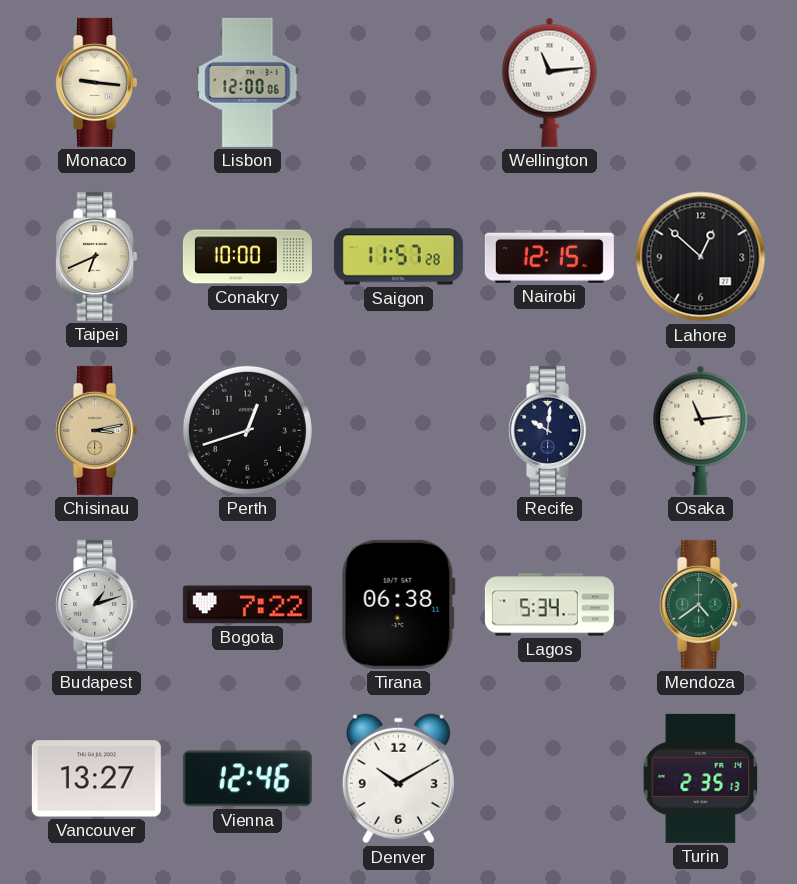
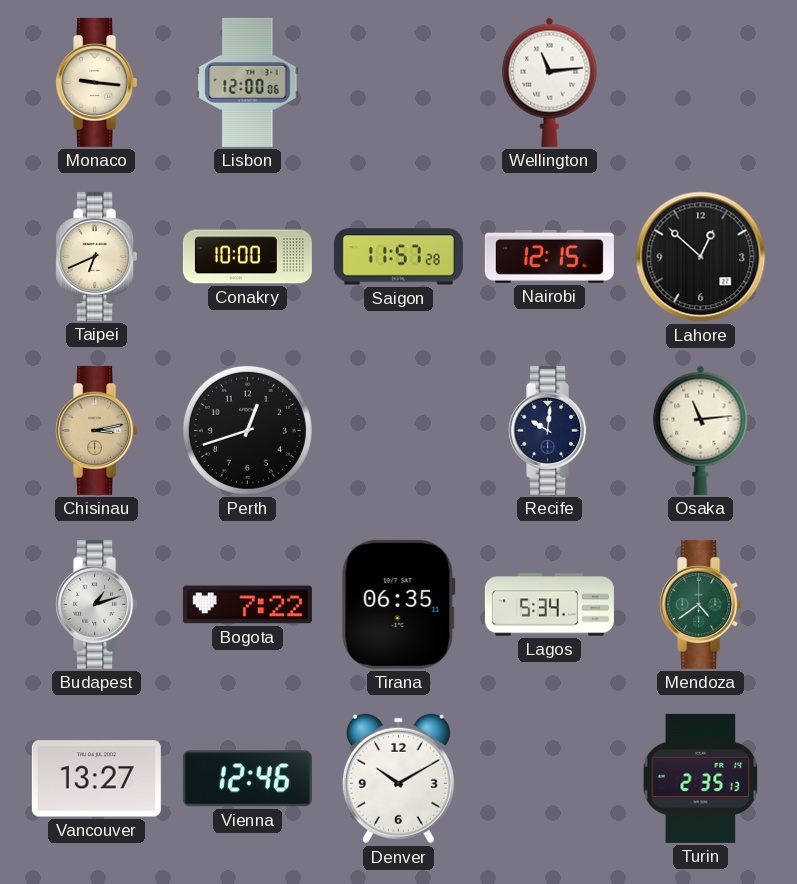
Tirana: 06:38 -> 06:35 (398, 604)
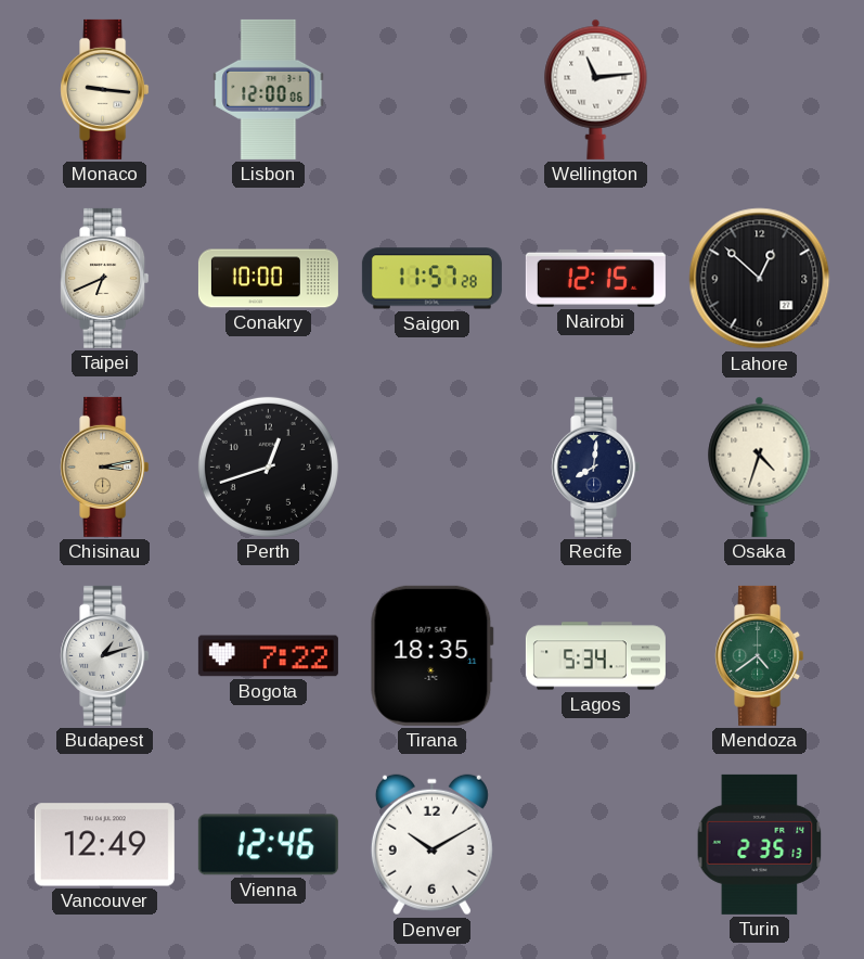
Recife: 10:01 -> 8:01 (596, 466)
Osaka: 11:14 -> 4:33 (760, 466)
Tirana: 06:35 -> 18:35 (431, 655)
Vancouver: 13:27 -> 12:49 (104, 845)
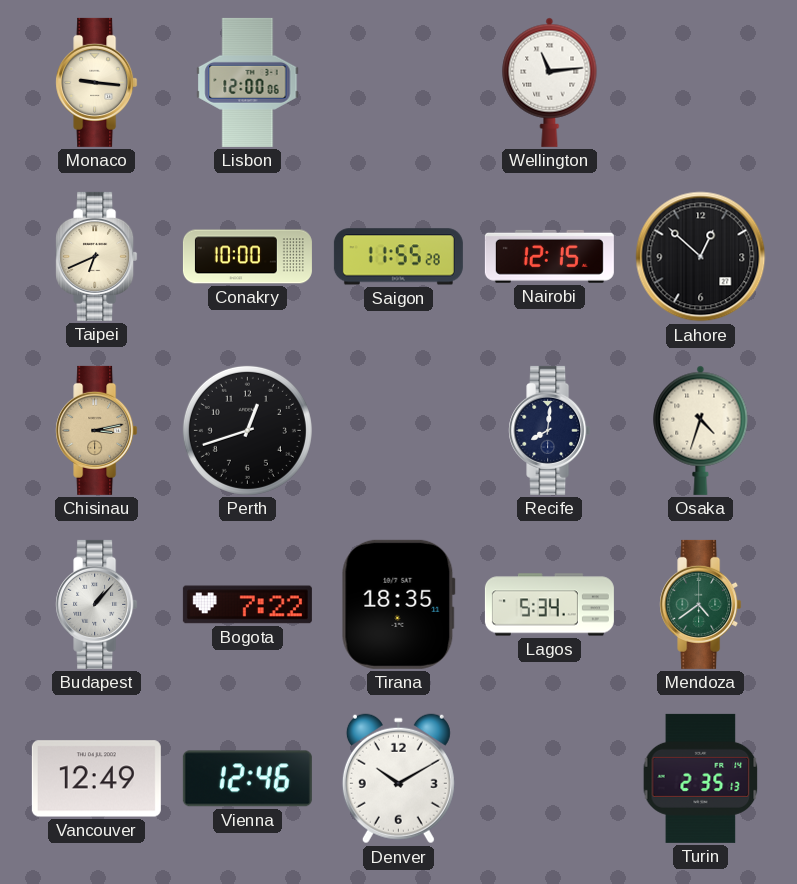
Saigon: 11:57 -> 11:55 (398, 257)
Budapest: 1:12 -> 1:07 (97, 604)
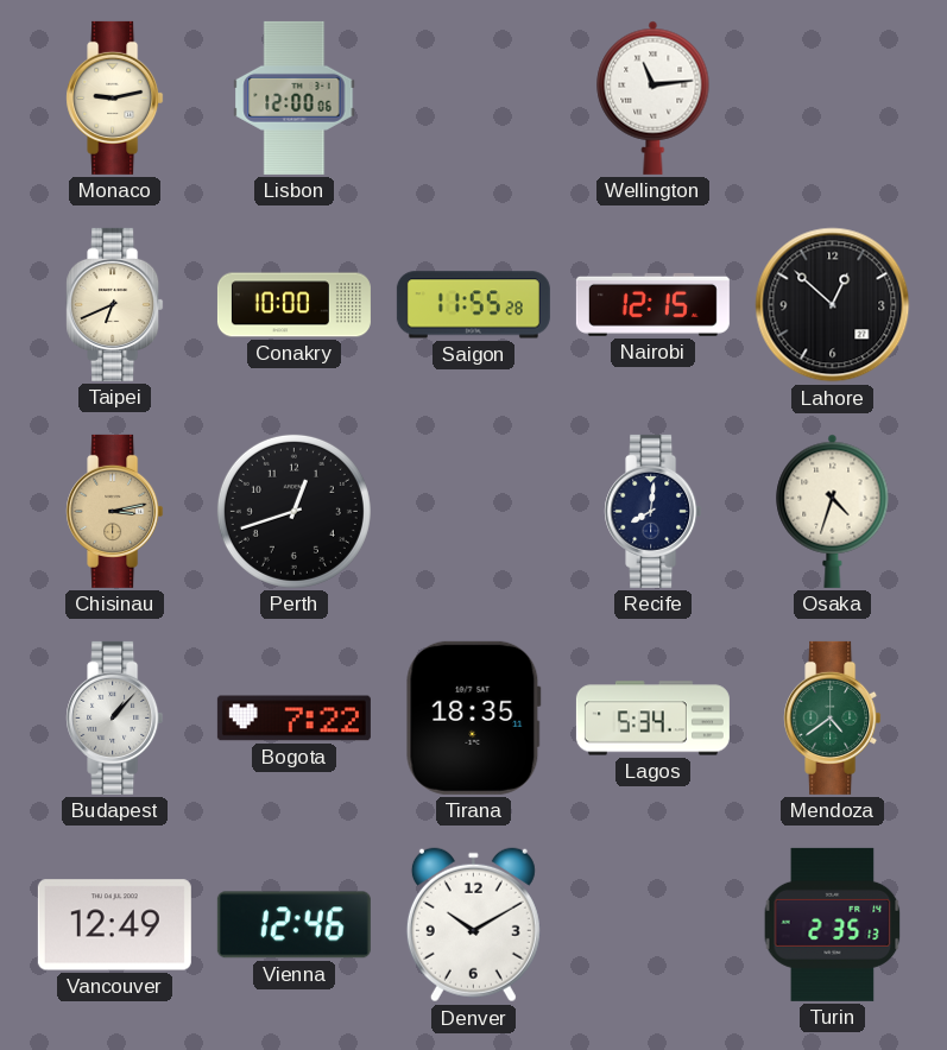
Monaco: 9:16 -> 9:13 (115, 97)
